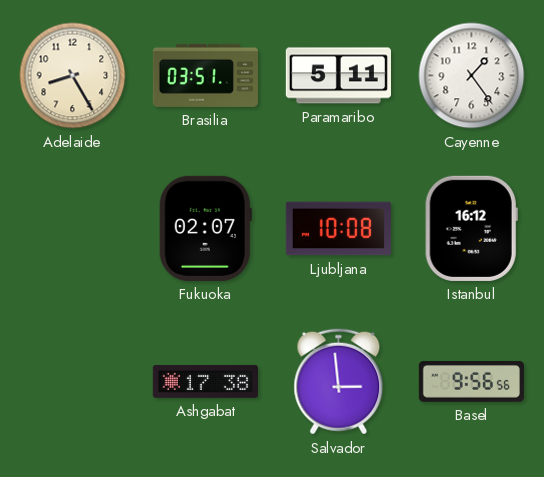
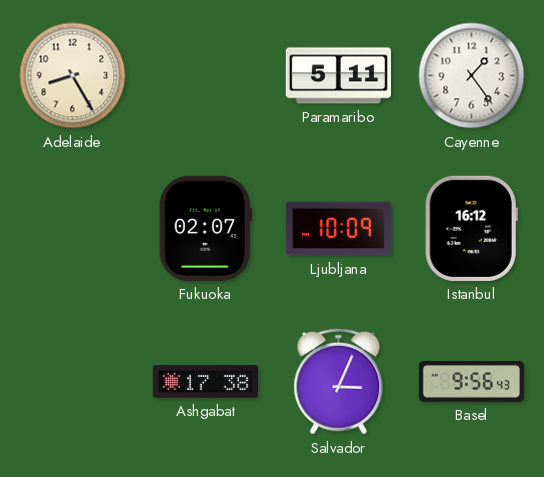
Brasilia: 03:51 -> none (205, 75)
Ljubljana: 10:08 -> 10:09 (338, 229)
Salvador: 2:59 -> 3:04 (339, 382)
Basel: 9:56:56 -> 9:56:43 (471, 382)
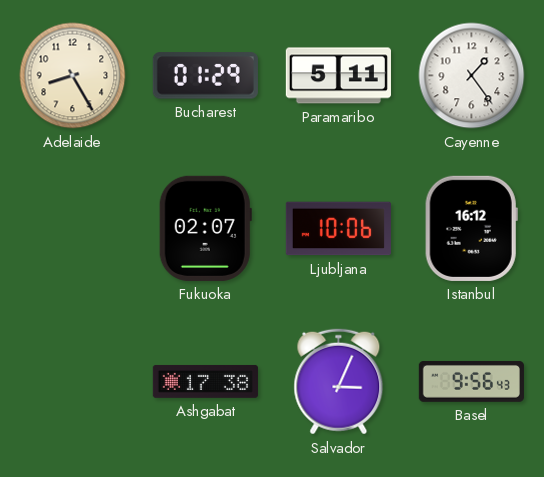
Bucharest: none -> 01:29 (205, 76)
Ljubljana: 10:09 -> 10:06 (338, 229)
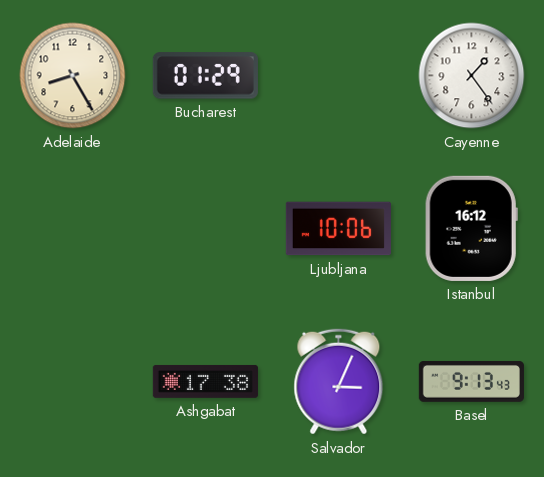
Paramaribo: 5:11 -> none (338, 76)
Fukuoka: 02:07 -> none (205, 228)
Basel: 9:56 -> 9:13 (471, 382)
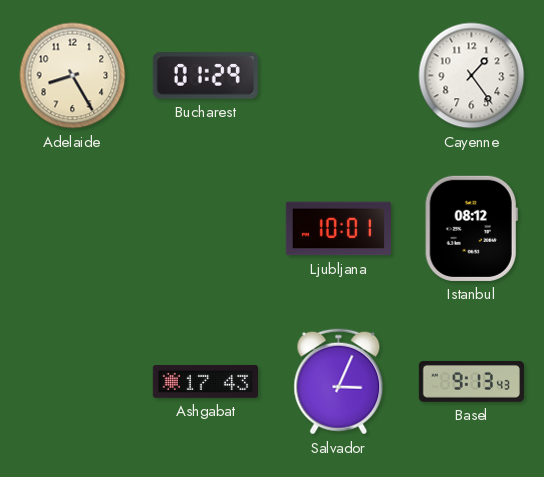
Ljubljana: 10:06 -> 10:01 (338, 229)
Istanbul: 16:12 -> 08:12 (471, 228)
Ashgabat: 17:38 -> 17:43 (205, 382)
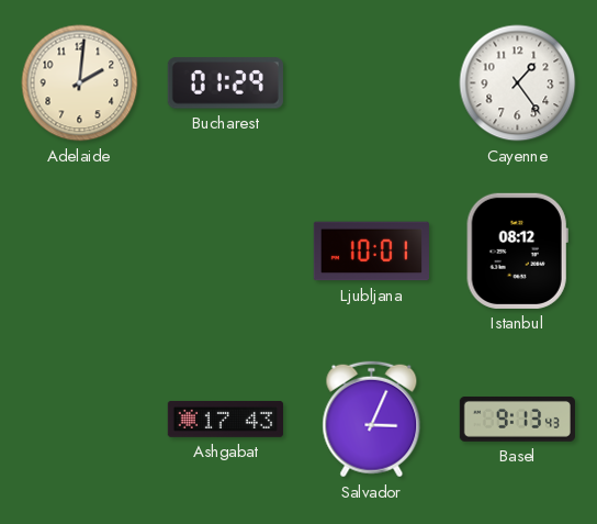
Adelaide: 8:25 -> 2:01 (80, 83)
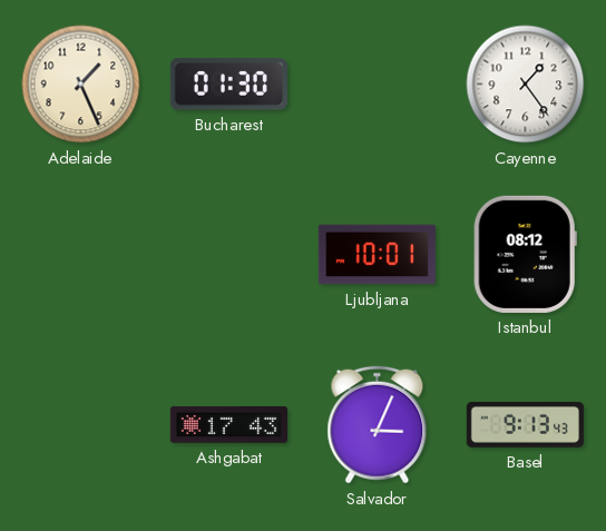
Adelaide: 2:01 -> 1:26 (81, 85)
Bucharest: 01:29 -> 01:30 (228, 85)
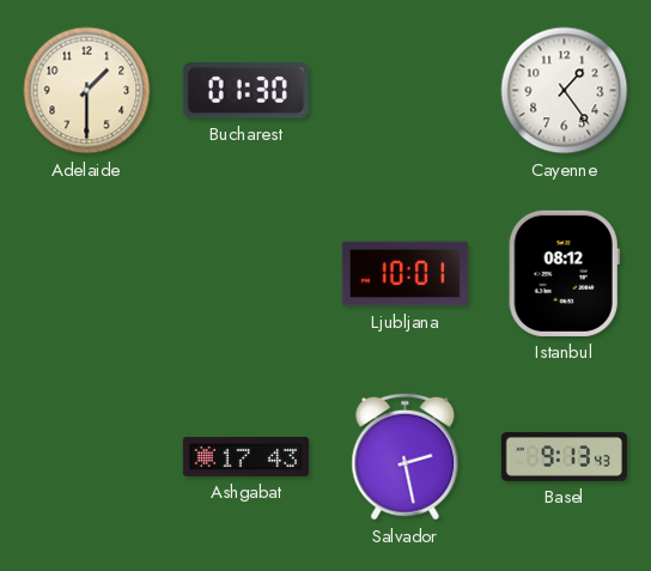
Adelaide: 1:26 -> 1:30 (87, 91)
Salvador: 3:04 -> 2:28 (406, 457)
